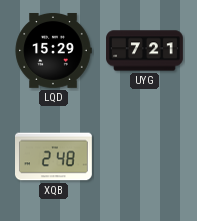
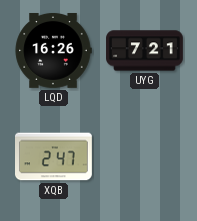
LQD: 15:29 -> 16:26 (53, 50)
XQB: 2:48 -> 2:47 (54, 157)
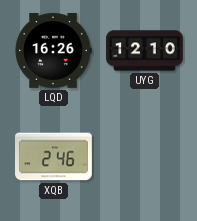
UYG: 7:21 -> 12:10 (145, 51)
XQB: 2:47 -> 2:46 (54, 157)
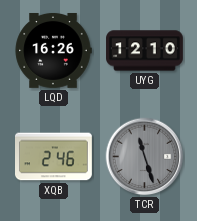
TCR: none -> 11:27 (145, 157)
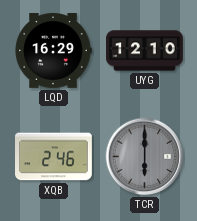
LQD: 16:26 -> 16:29 (53, 50)
TCR: 11:27 -> 6:00 (145, 157)
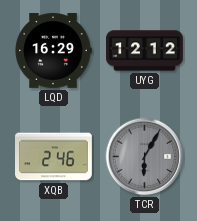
UYG: 12:10 -> 12:12 (145, 51)
TCR: 6:00 -> 6:05 (145, 157)
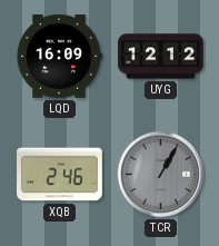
LQD: 16:29 -> 16:09 (59, 56)
TCR: 6:05 -> 1:05 (161, 175)
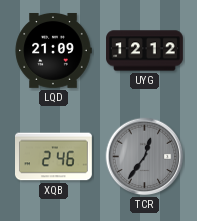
LQD: 16:09 -> 21:09 (53, 50)
TCR: 1:05 -> 12:36 (145, 157)
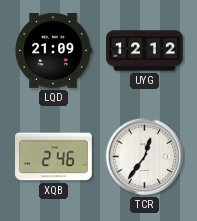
TCR dial: grey -> white (145, 157)
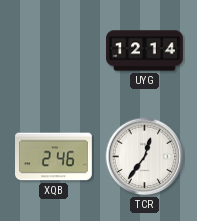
LQD: 21:09 -> none (53, 50)
UYG: 12:12 -> 12:14 (145, 51)
